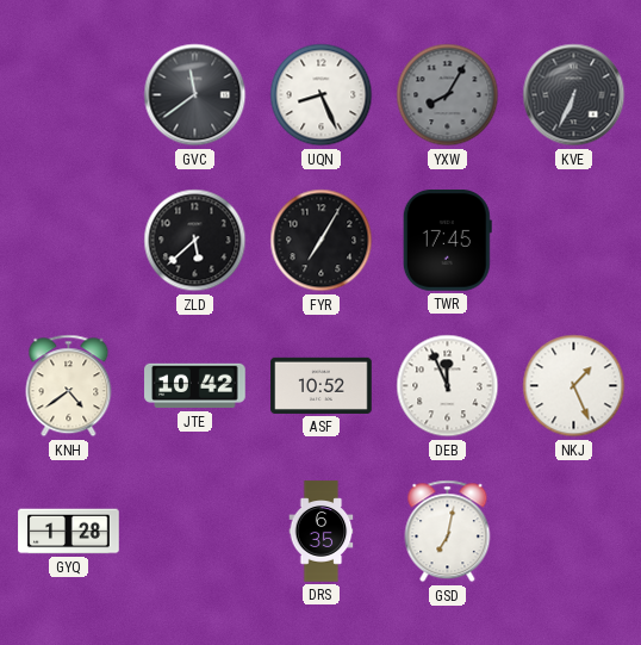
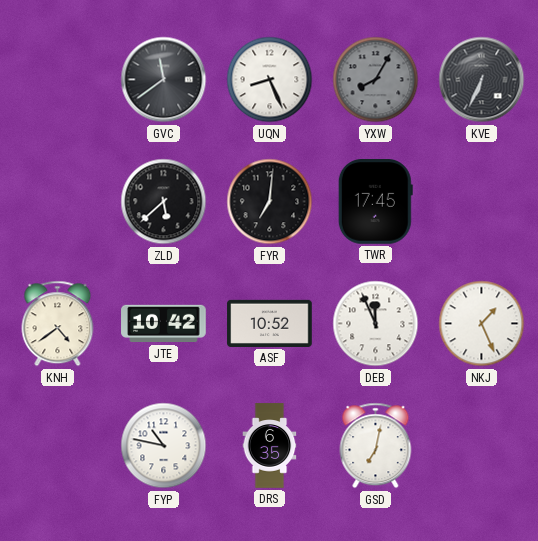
FYR: 7:05 -> 7:01 (270, 202)
GYQ: 1:28 -> none (69, 532)
FYP: none -> 10:47 (164, 446)
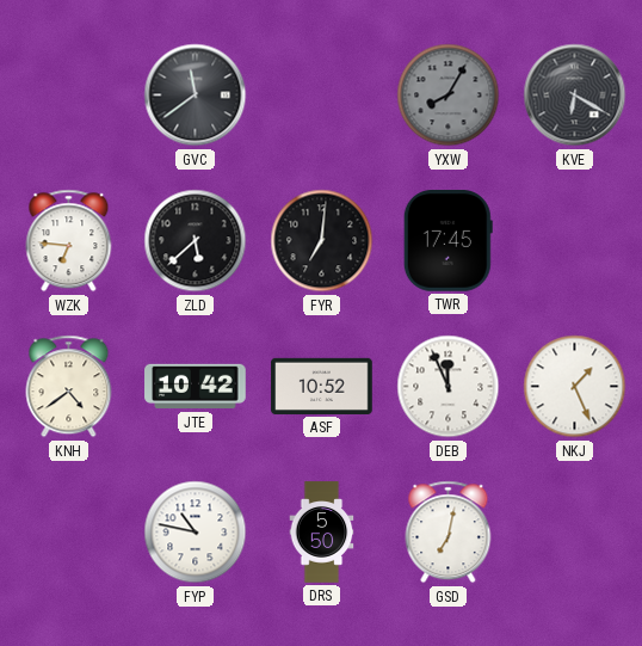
UQN: 8:26 -> none (270, 80)
KVE: 6:34 -> 6:20 (575, 96)
WZK: none -> 6:46 (69, 241)
DRS: 6:35 -> 5:50 (322, 533)
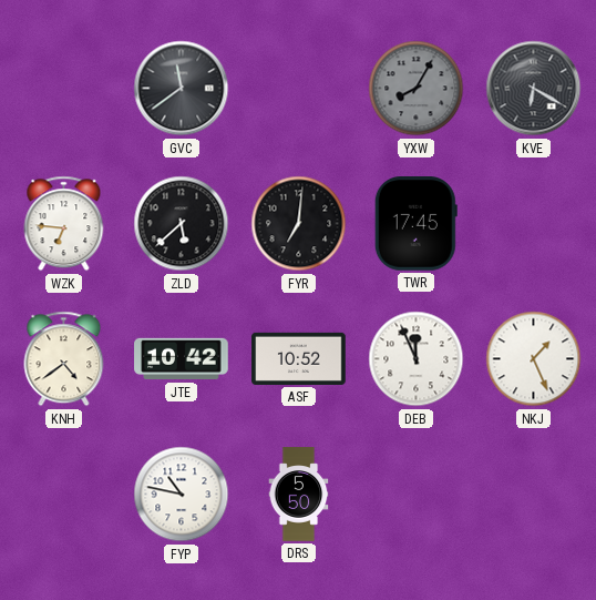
GSD: 7:02 -> none (449, 533)
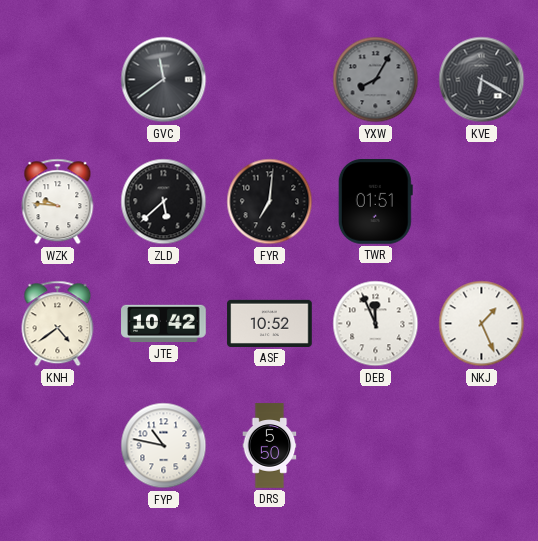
WZK: 6:46 -> 9:46 (58, 202)
TWR: 17:45 -> 01:51 (375, 202)
